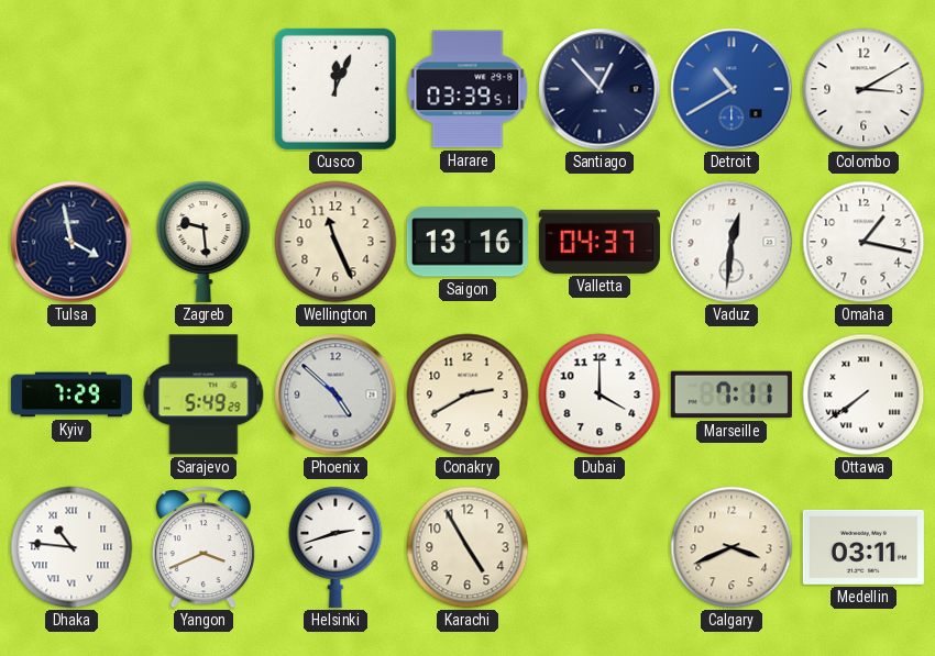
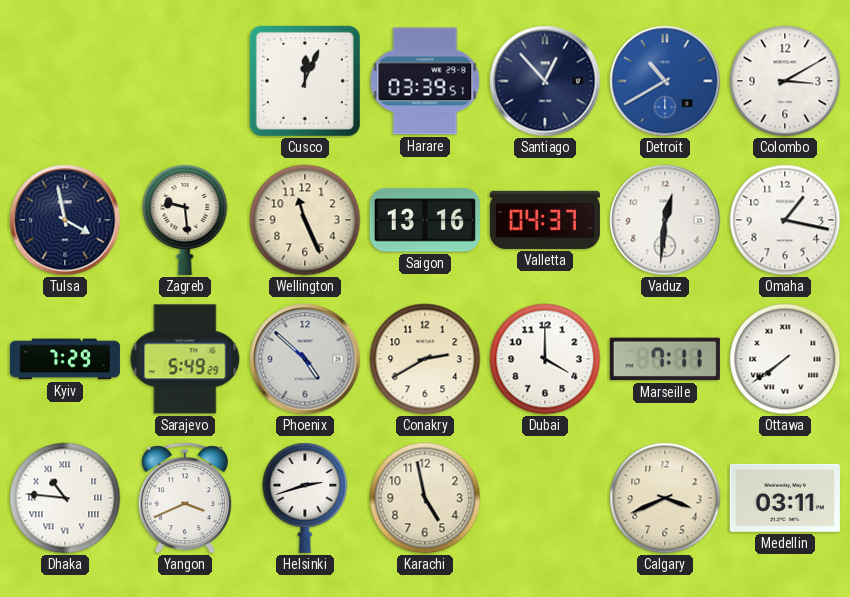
Karachi: 4:55 -> 4:58 (425, 498)
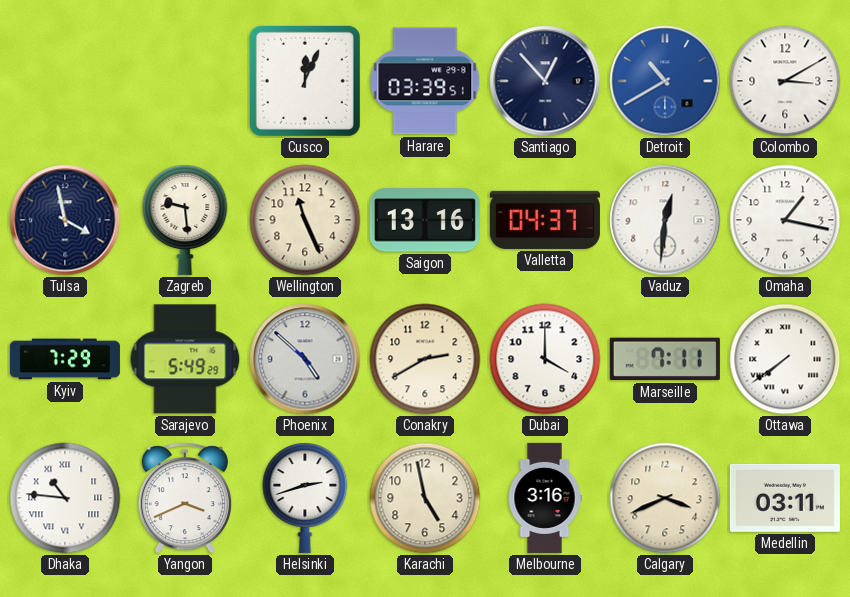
Melbourne: none -> 3:16 (545, 498)
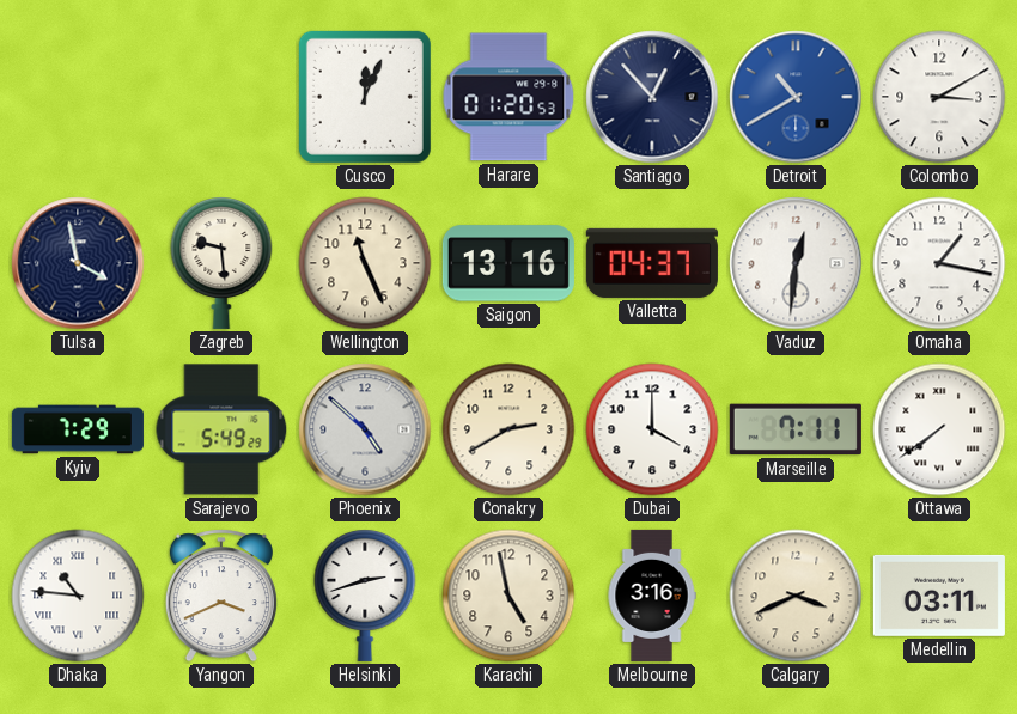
Harare: 03:39 -> 01:20 (508, 97)
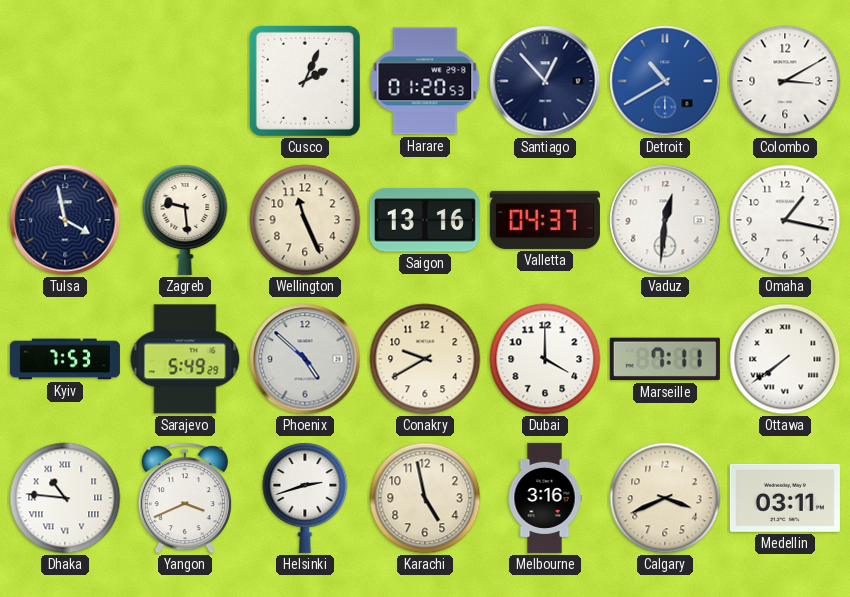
Cusco: 12:04 -> 2:04 (305, 81)
Kyiv: 7:29 -> 7:53 (65, 359)
Conakry: 2:40 -> 9:40 (425, 359)
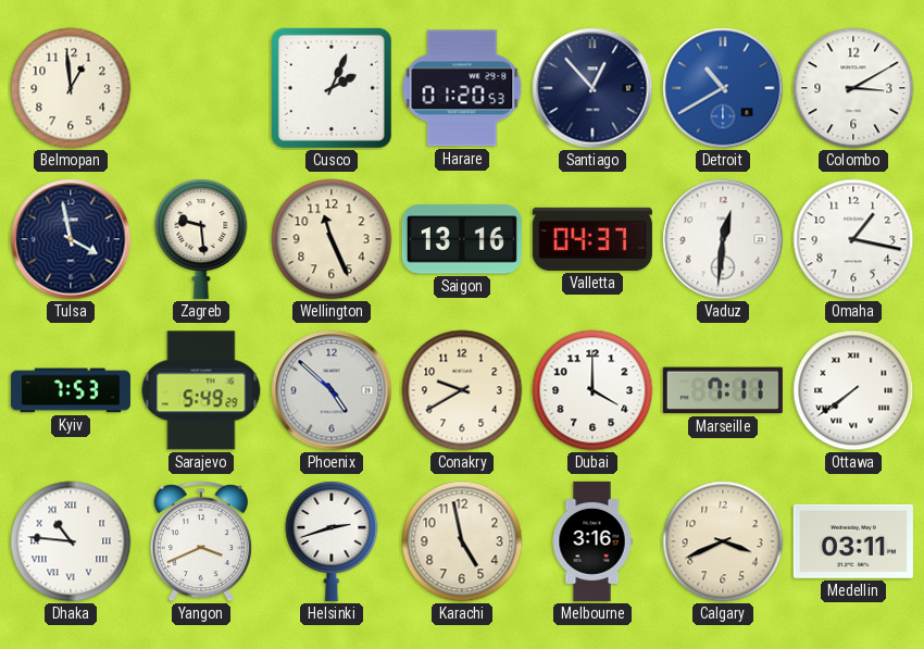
Belmopan: none -> 12:59 (71, 88)
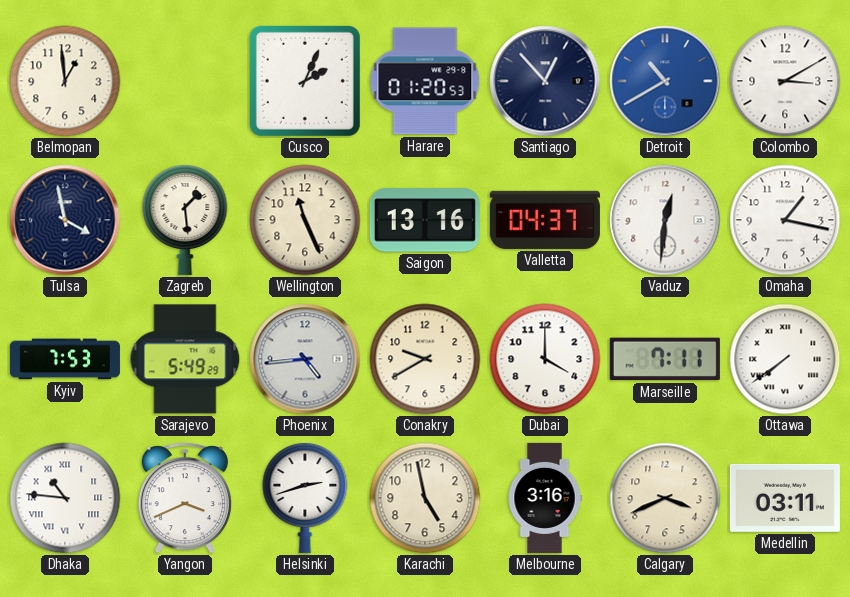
Zagreb: 9:29 -> 1:29 (185, 220)
Phoenix: 4:52 -> 4:44 (305, 359)
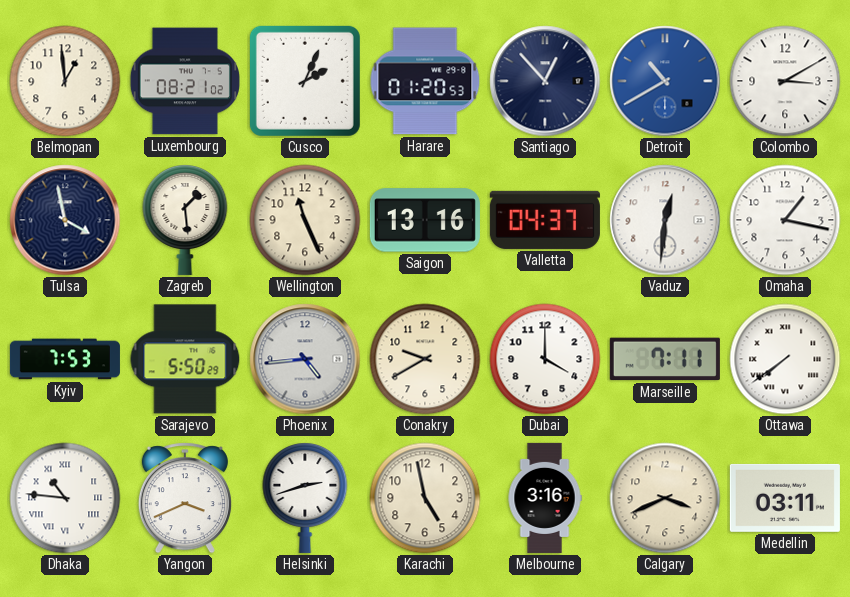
Luxembourg: none -> 08:21 (185, 81)
Sarajevo: 5:49 -> 5:50 (185, 359)
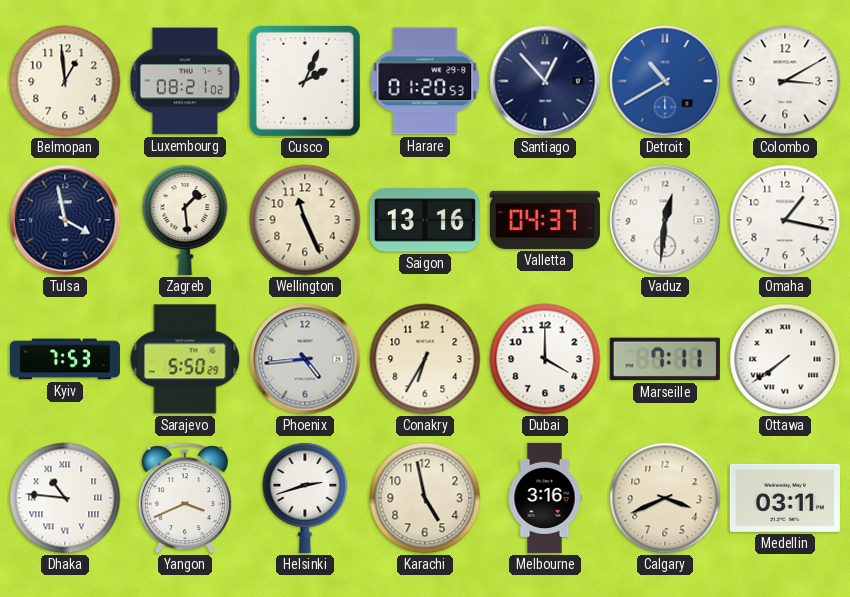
Conakry: 9:40 -> 6:35 (425, 359)
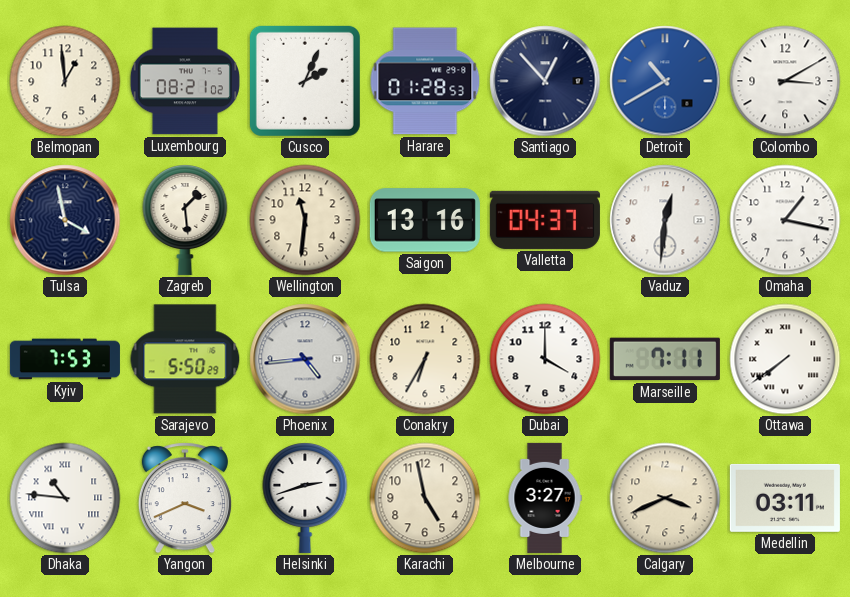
Harare: 01:20 -> 01:28 (425, 81)
Wellington: 11:26 -> 11:31 (305, 220)
Melbourne: 3:16 -> 3:27 (545, 498)
